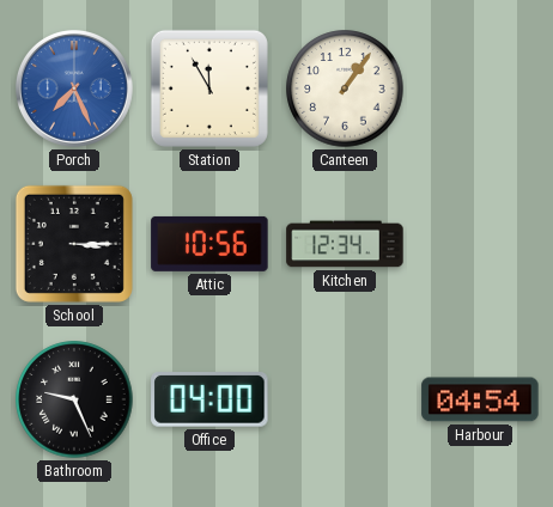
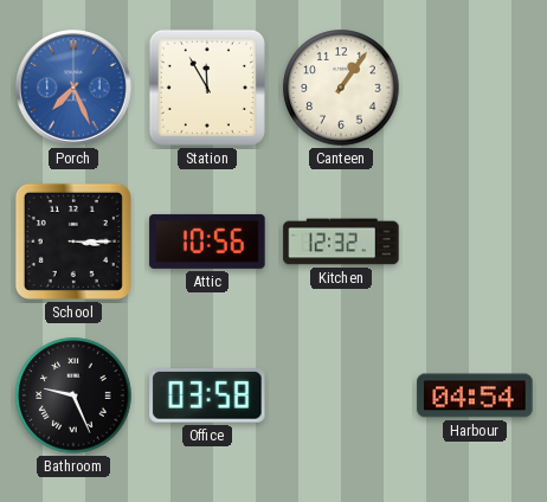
Kitchen: 12:34 -> 12:32 (341, 242)
Office: 04:00 -> 03:58 (207, 397)
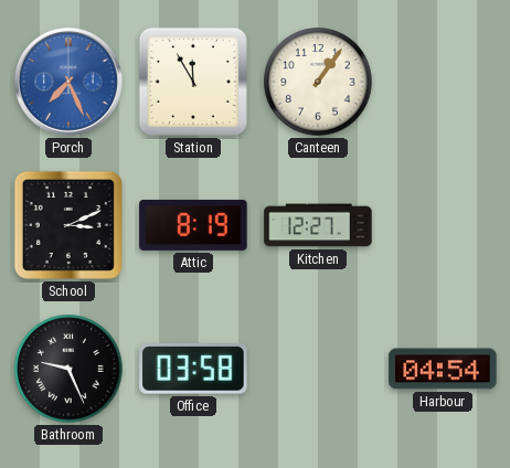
School: 3:15 -> 3:11 (68, 225)
Attic: 10:56 -> 8:19 (193, 225)
Kitchen: 12:32 -> 12:27 (318, 225)
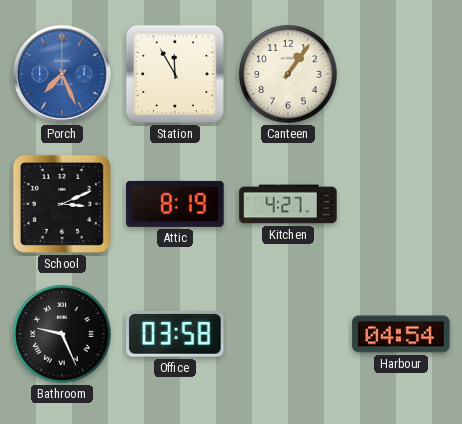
Kitchen: 12:27 -> 4:27 (288, 204)
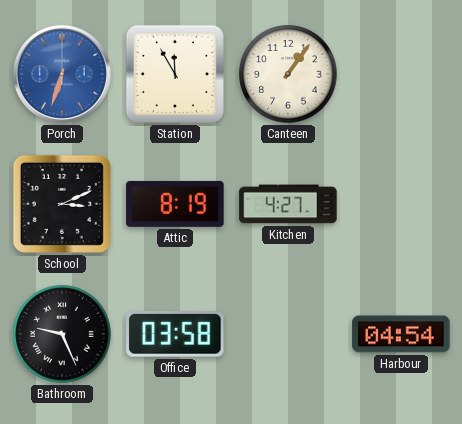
Porch: 7:26 -> 6:33 (62, 74)
